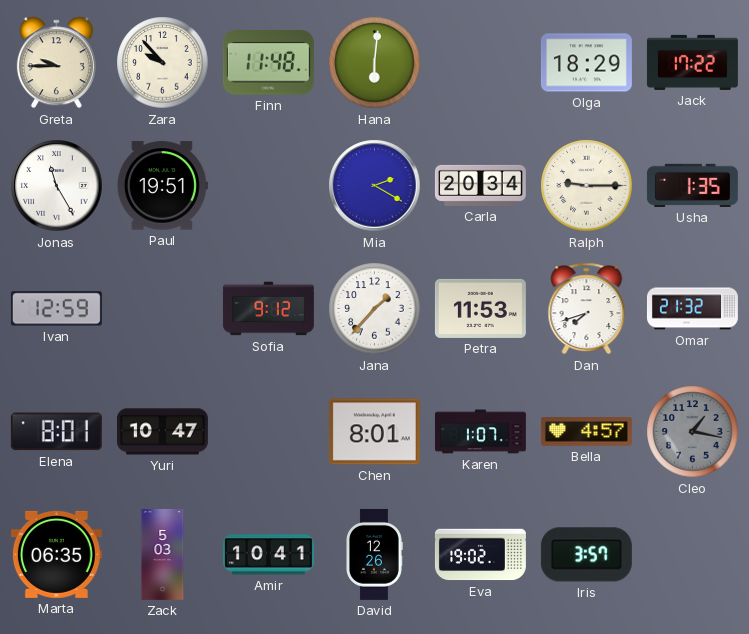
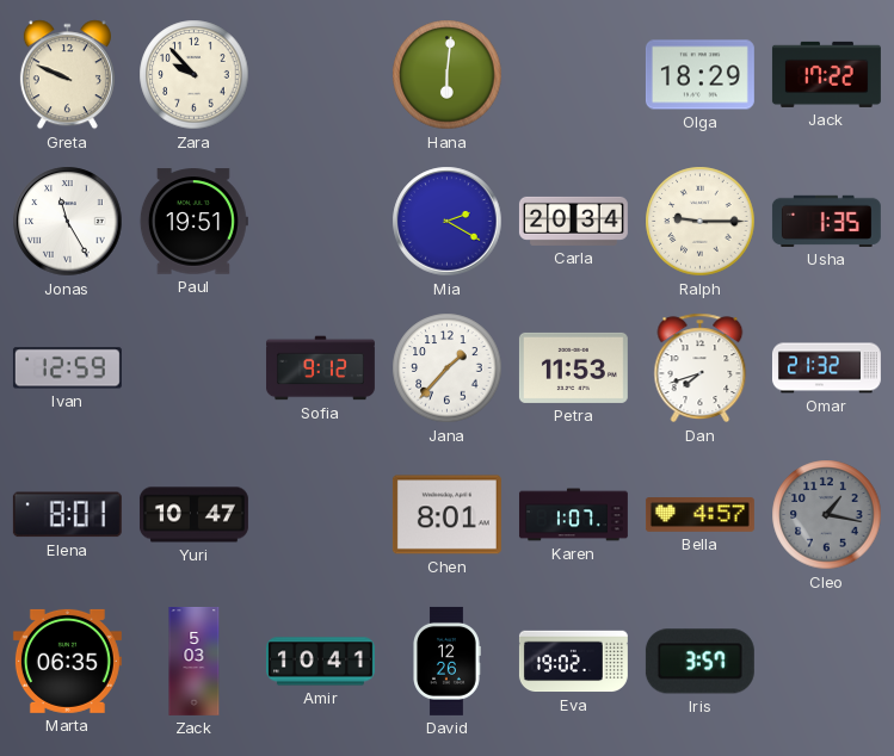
Greta: 9:45 -> 9:49 (67, 75)
Finn: 11:48 -> none (268, 63)
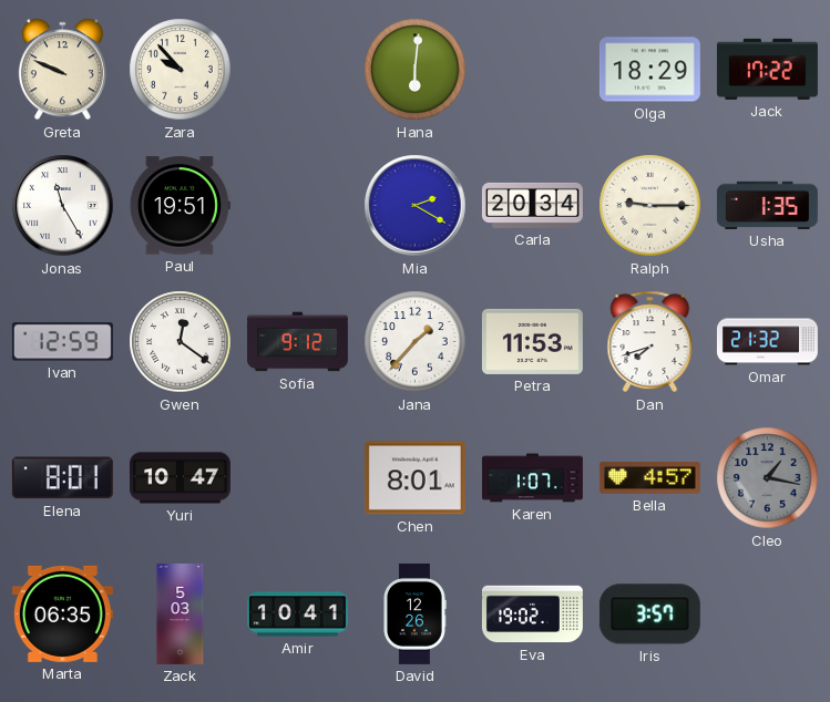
Gwen: none -> 12:21 (181, 342)
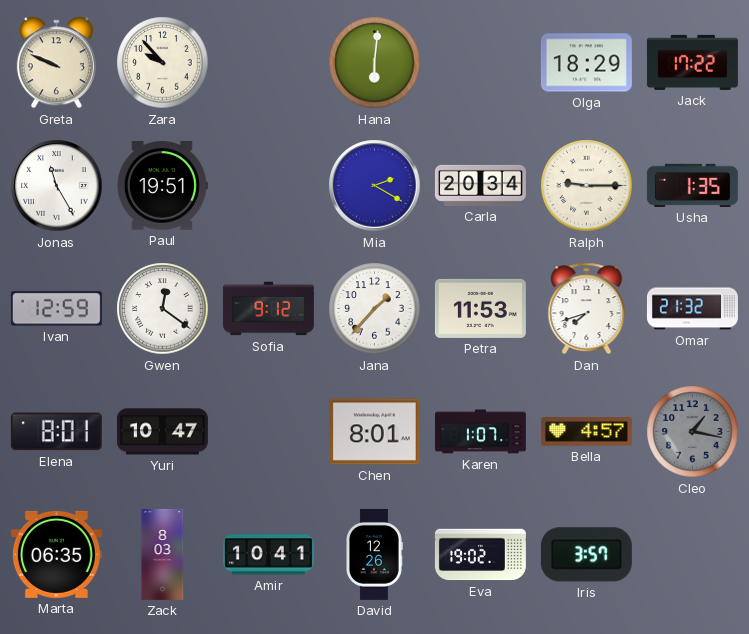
Zack: 5:03 -> 8:03 (163, 554)
